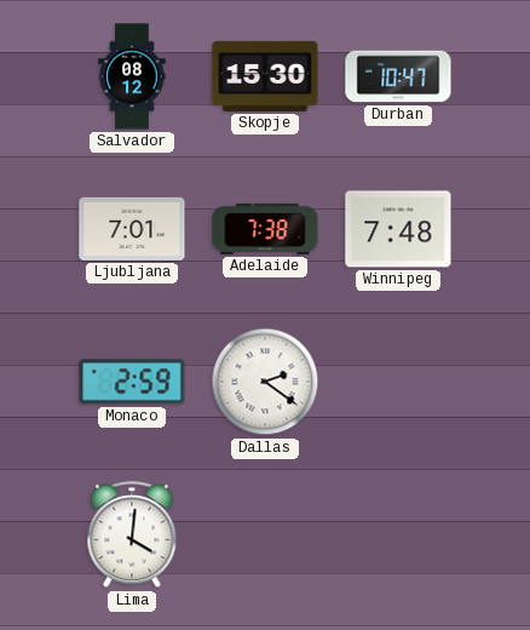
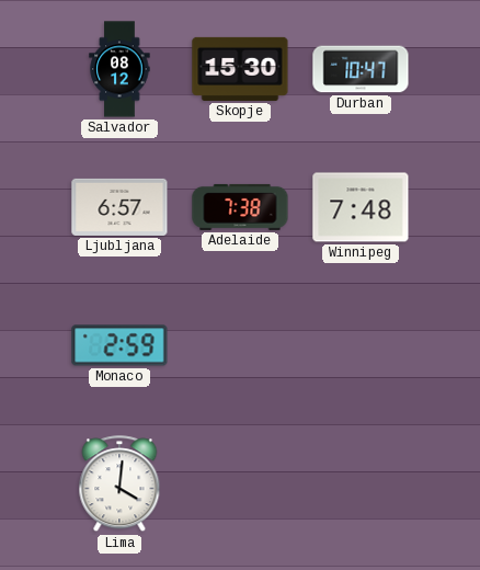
Ljubljana: 7:01 -> 6:57 (119, 207)
Dallas: 2:21 -> none (265, 382)
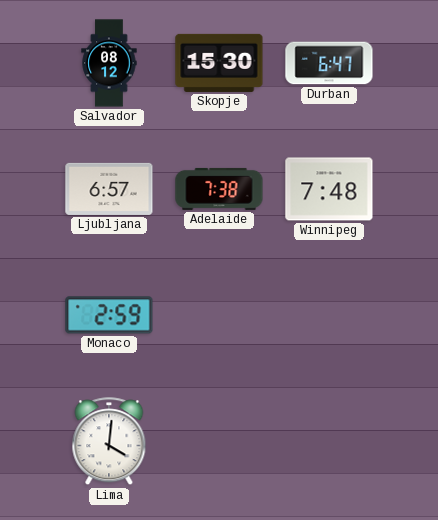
Durban: 10:47 -> 6:47 (329, 63)
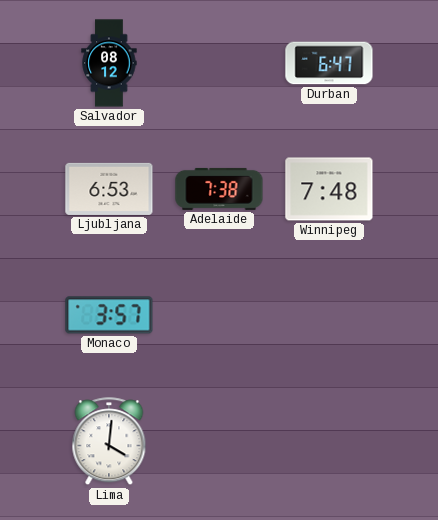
Skopje: 15:30 -> none (219, 63)
Ljubljana: 6:57 -> 6:53 (109, 189)
Monaco: 2:59 -> 3:57 (109, 315)
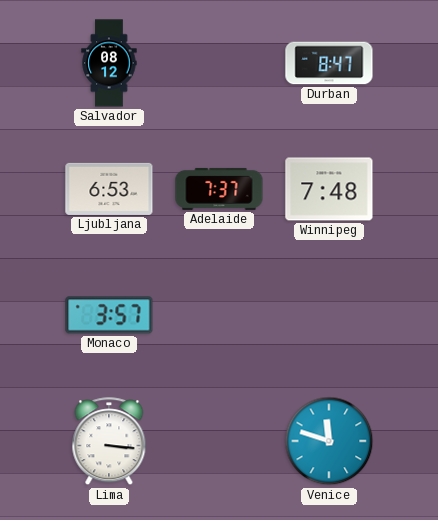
Durban: 6:47 -> 8:47 (329, 63)
Adelaide: 7:38 -> 7:37 (219, 189)
Lima: 4:01 -> 3:16 (109, 442)
Venice: none -> 11:48 (329, 441)
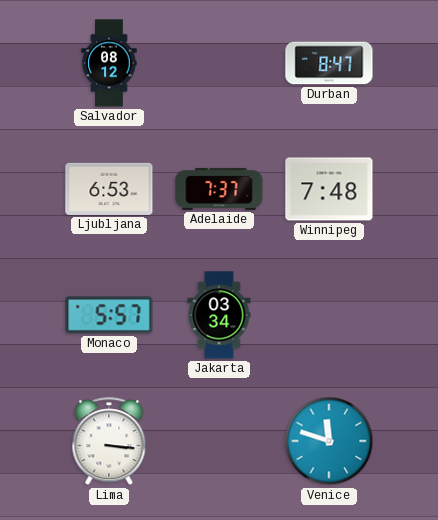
Monaco: 3:57 -> 5:57 (109, 315)
Jakarta: none -> 03:34 (219, 315)
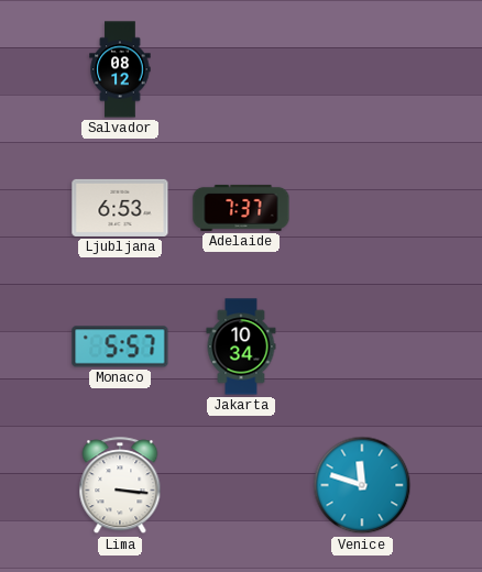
Durban: 8:47 -> none (329, 63)
Winnipeg: 7:48 -> none (329, 189)
Jakarta: 03:34 -> 10:34 (241, 346)
